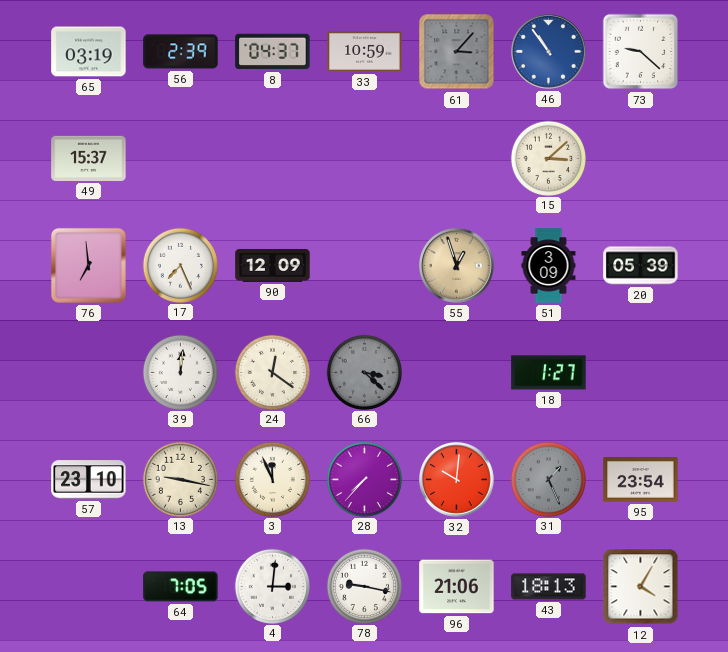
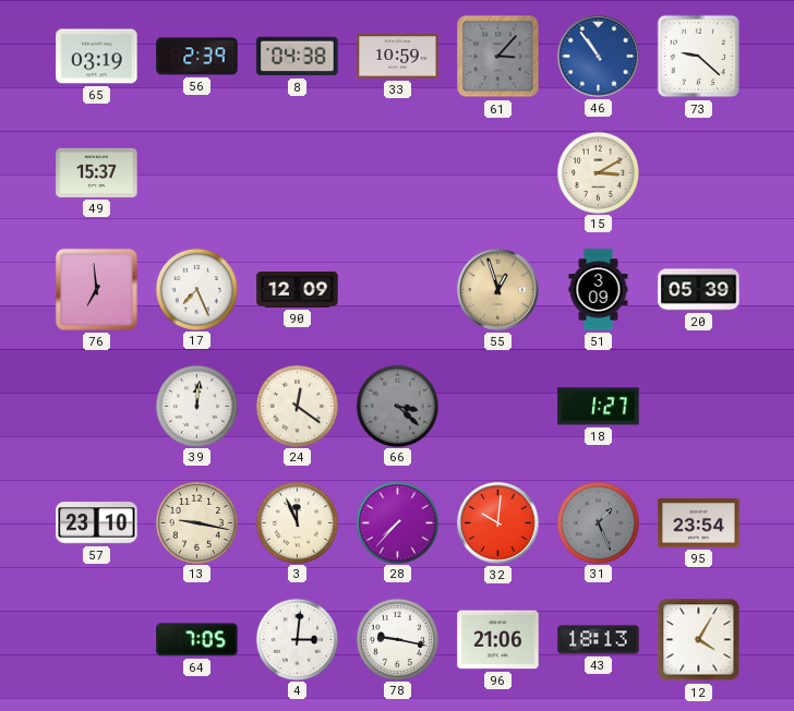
8: 04:37 -> 04:38 (298, 57)
15: 3:08 -> 3:10 (598, 172)
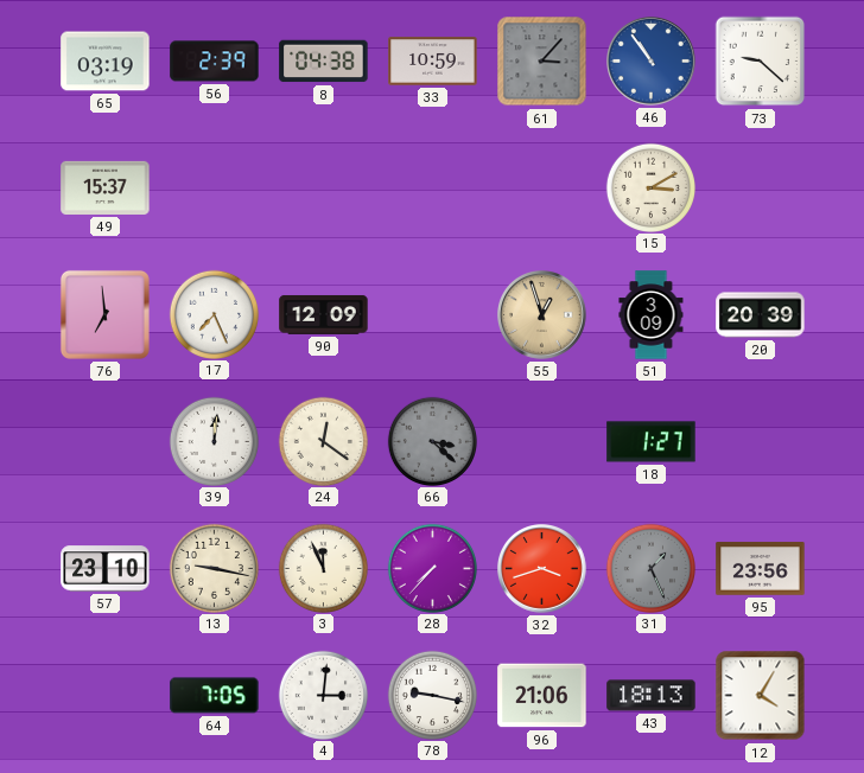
20: 05:39 -> 20:39 (761, 315)
32: 10:01 -> 3:42 (542, 569)
95: 23:54 -> 23:56 (761, 569)
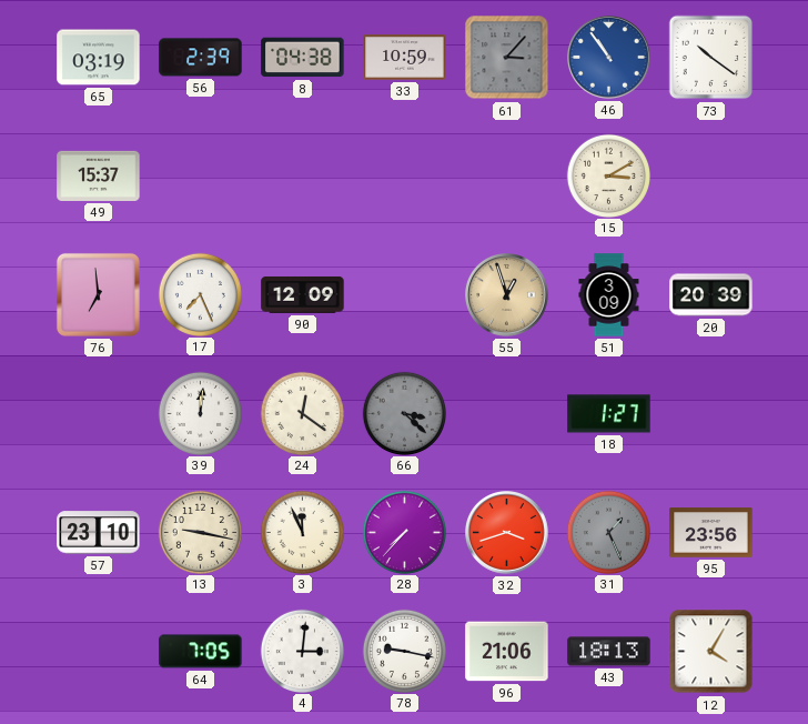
73: 9:22 -> 10:21 (711, 58)
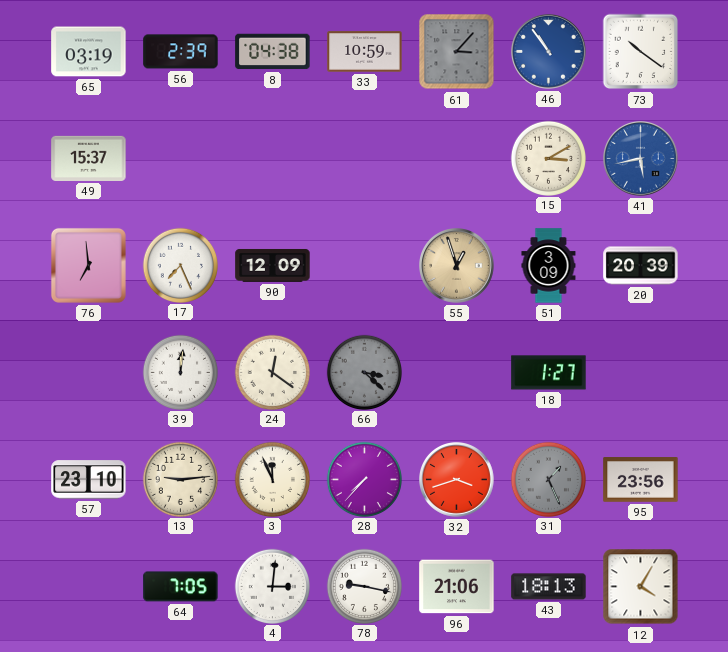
41: none -> 5:43 (641, 159)
13: 9:17 -> 9:14 (180, 479)
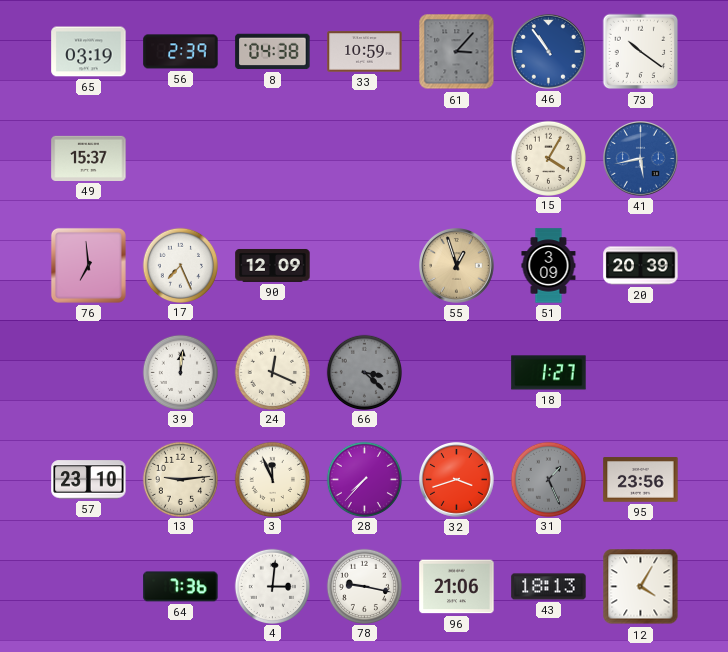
15: 3:10 -> 4:05 (548, 158)
24: 12:21 -> 12:19 (272, 372)
64: 7:05 -> 7:36 (181, 587)
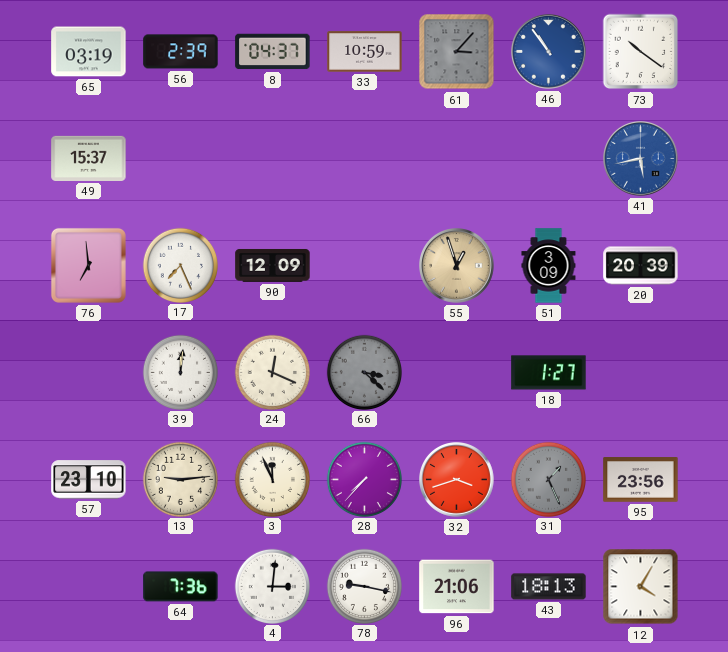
8: 04:38 -> 04:37 (273, 52)
15: 4:05 -> none (548, 158)
